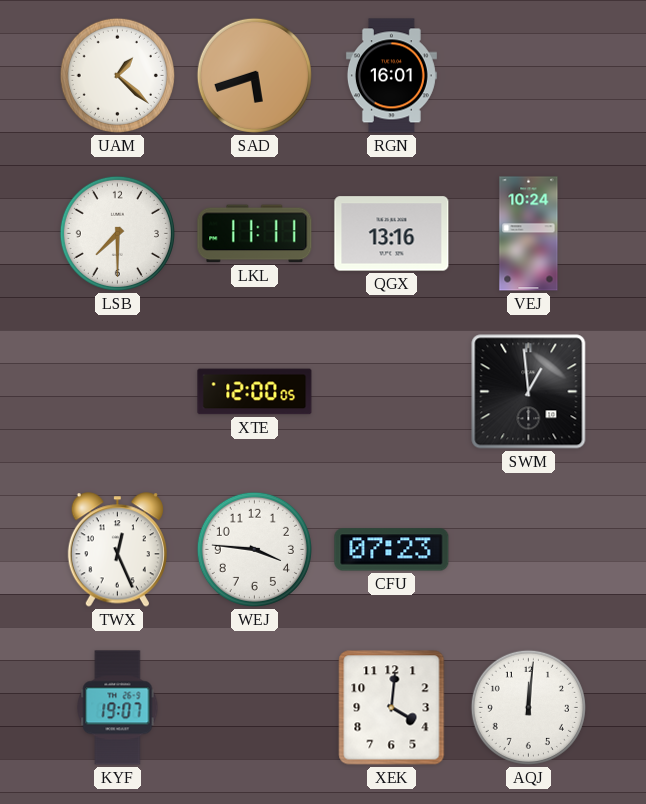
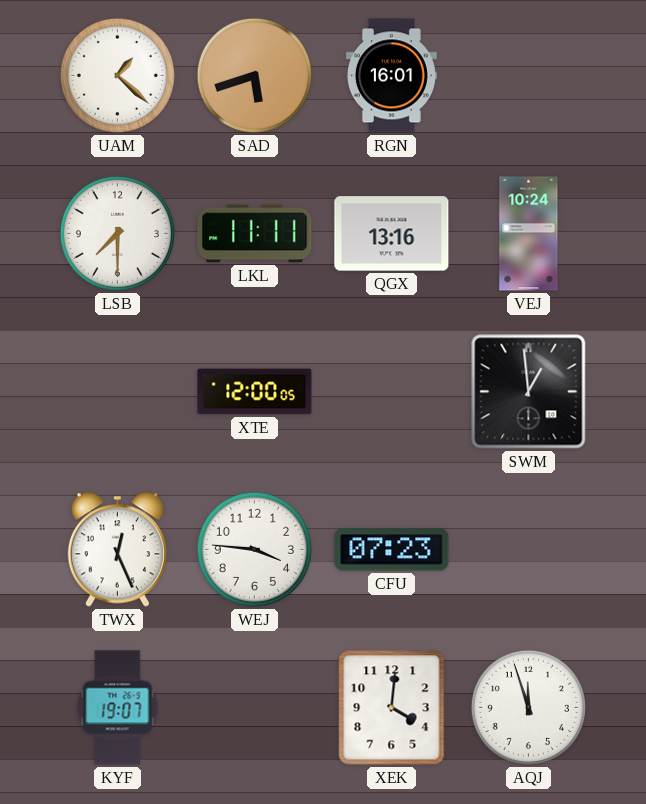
AQJ: 12:01 -> 11:57 (528, 707)
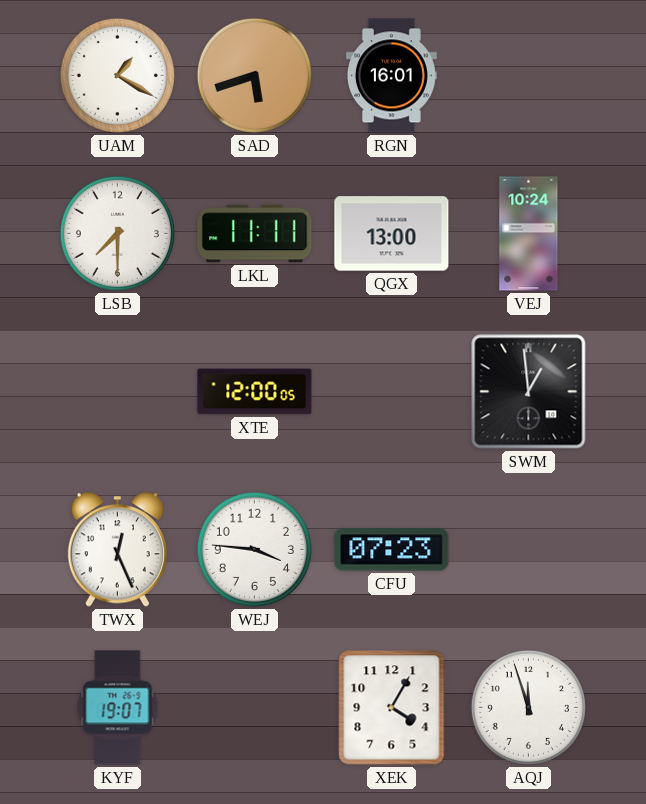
UAM: 1:22 -> 1:20 (117, 75)
QGX: 13:16 -> 13:00 (392, 234)
XEK: 4:01 -> 4:05 (392, 708)
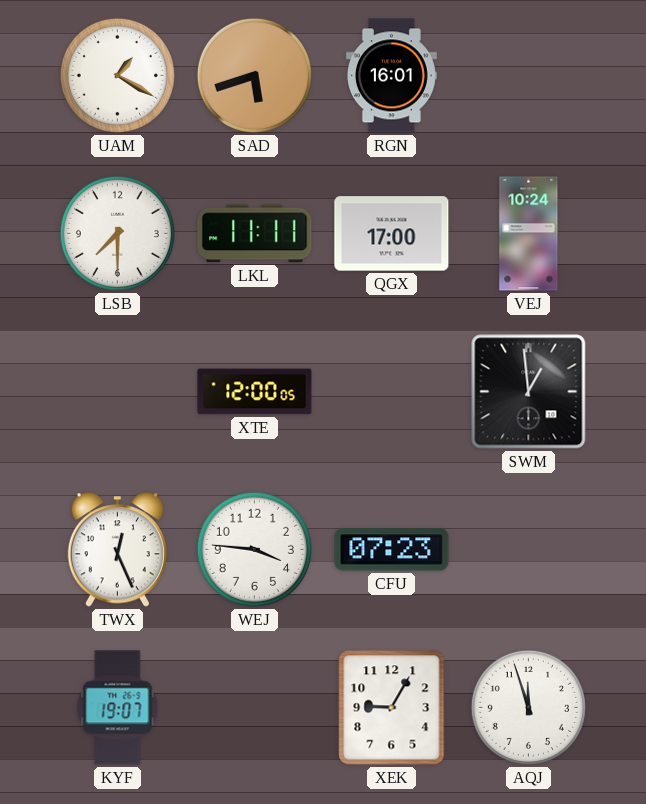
QGX: 13:00 -> 17:00 (392, 234)
XEK: 4:05 -> 9:05 (392, 708)
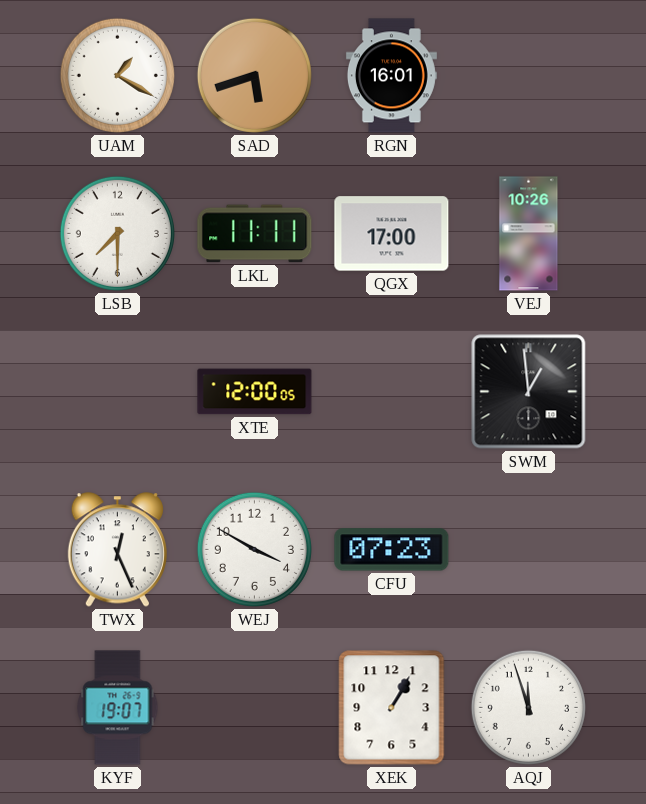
VEJ: 10:24 -> 10:26 (529, 234)
WEJ: 3:46 -> 3:50 (254, 549)
XEK: 9:05 -> 1:05 (392, 708)
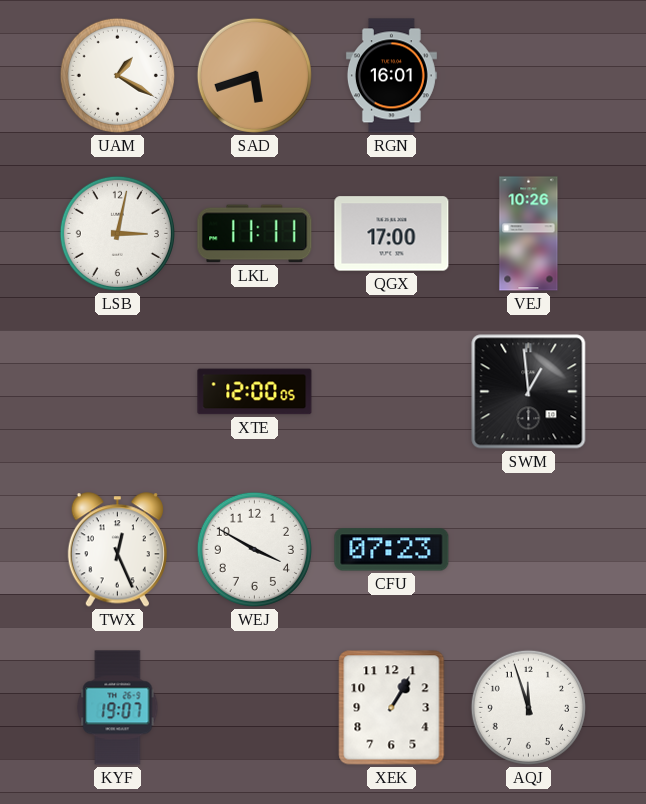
LSB: 7:30 -> 3:02 (117, 233)
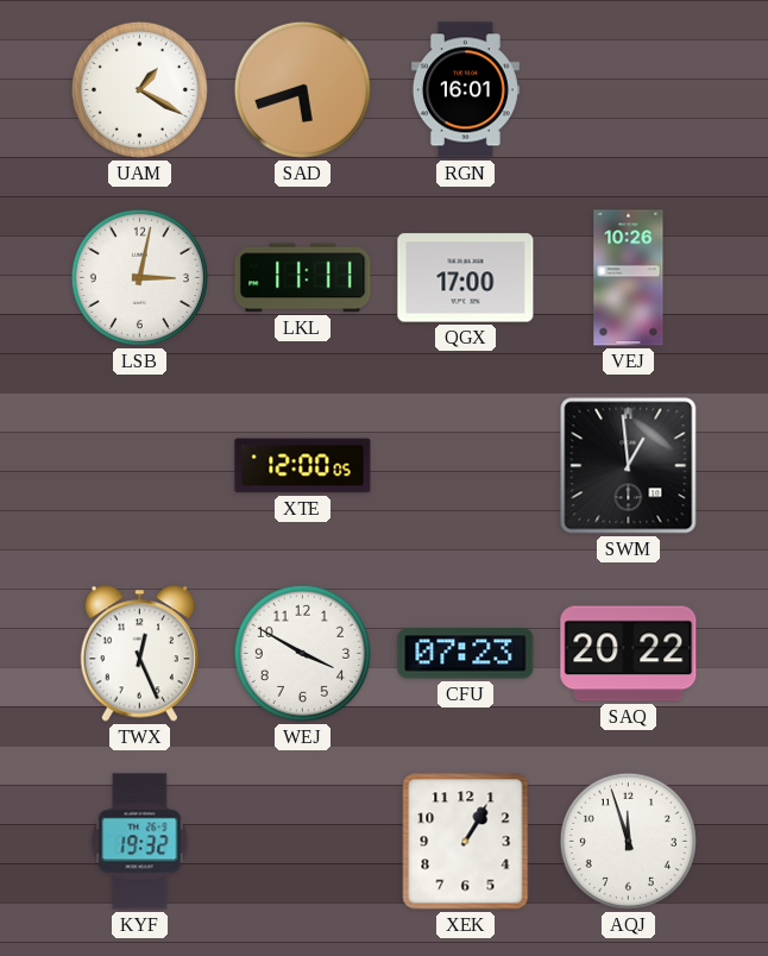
SAQ: none -> 20:22 (629, 654)
KYF: 19:07 -> 19:32 (140, 842)
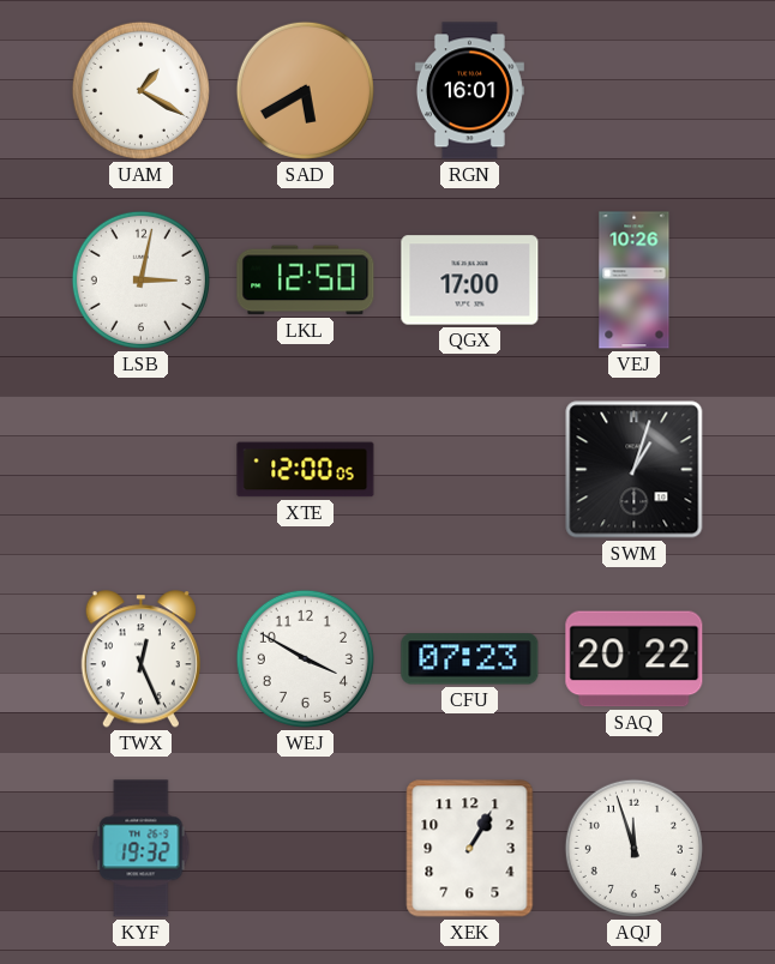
SAD: 5:42 -> 5:40 (305, 90)
LKL: 11:11 -> 12:50 (306, 281)
SWM: 12:59 -> 1:03 (635, 470)
